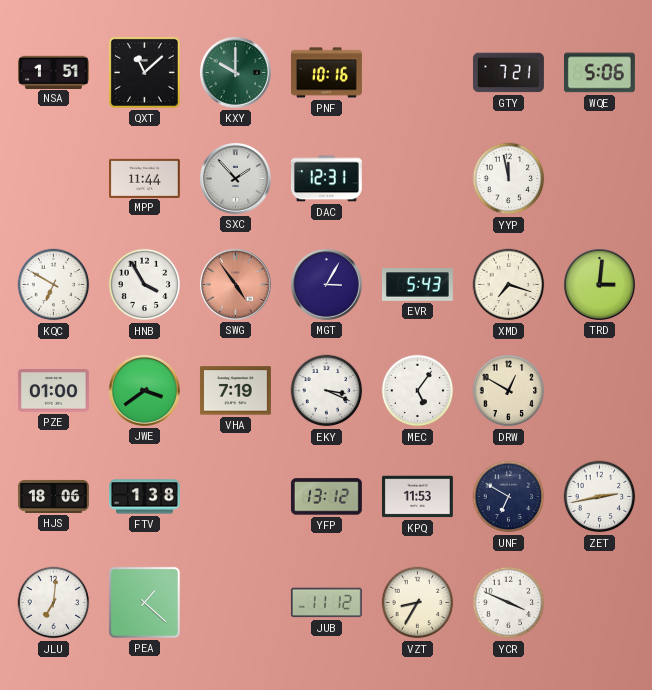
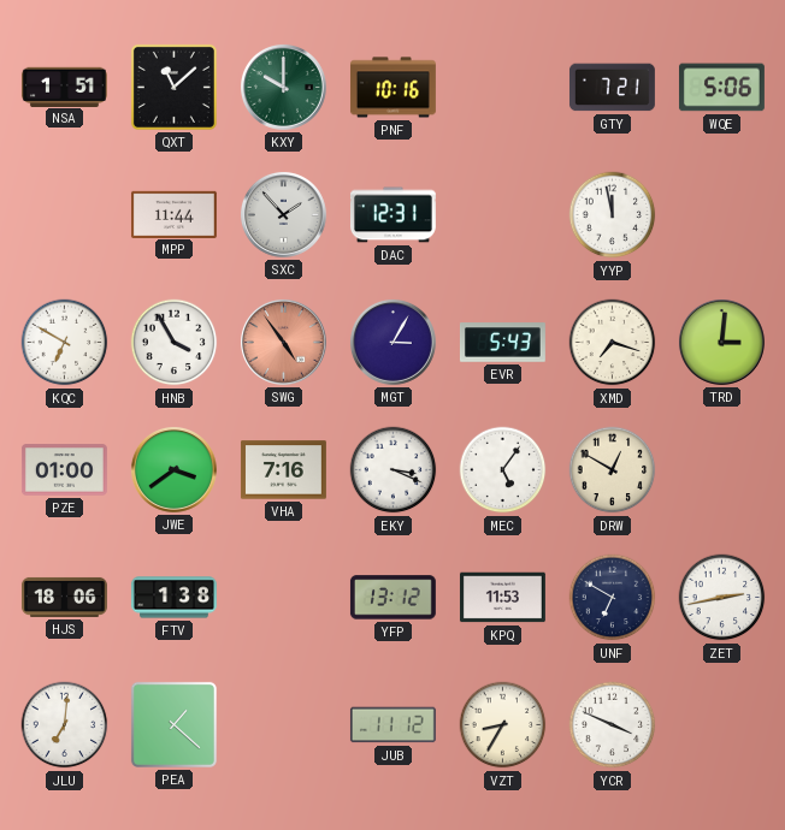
VHA: 7:19 -> 7:16 (283, 470)
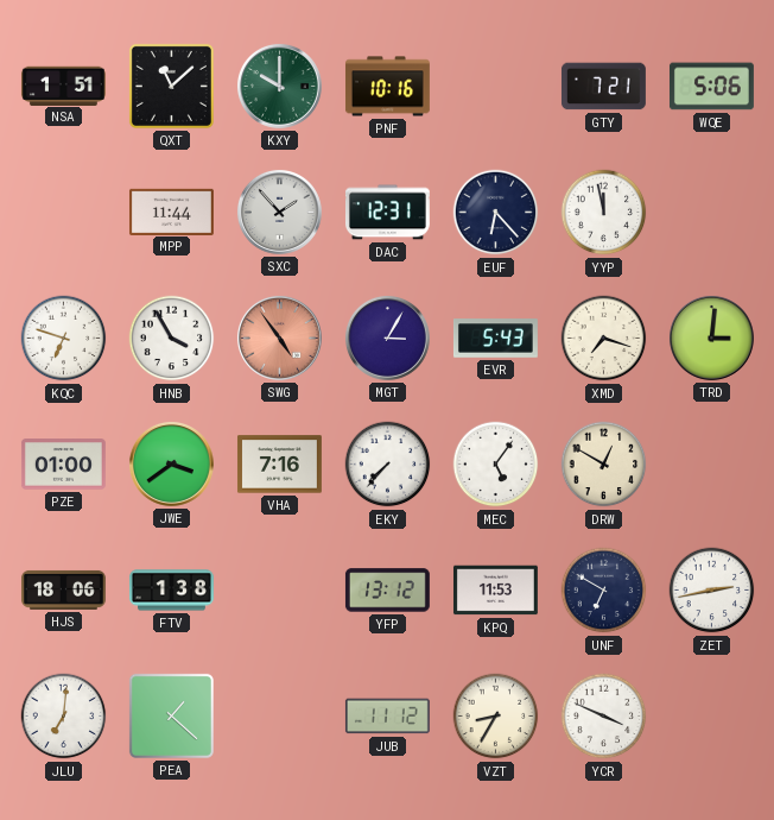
EUF: none -> 6:23 (496, 213)
KQC: 6:50 -> 6:48 (64, 339)
EKY: 3:19 -> 7:37 (388, 465)
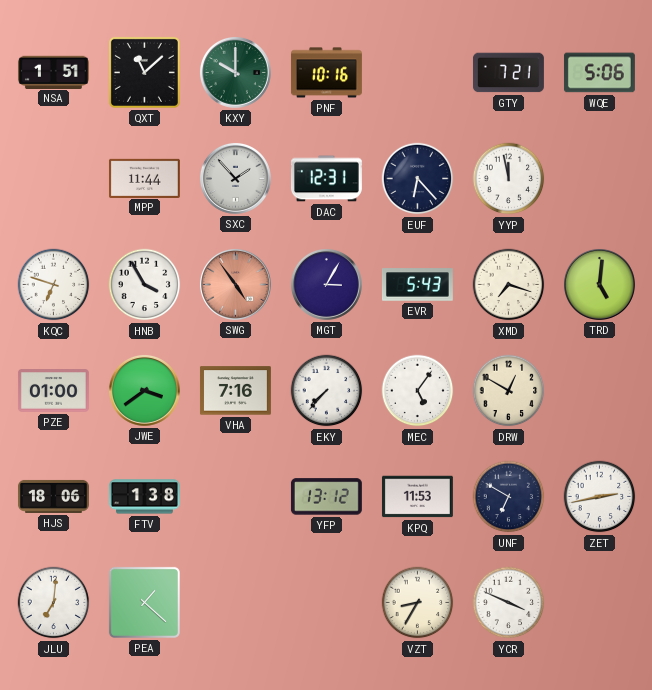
TRD: 3:01 -> 5:01 (599, 284)
JUB: 11:12 -> none (387, 717)
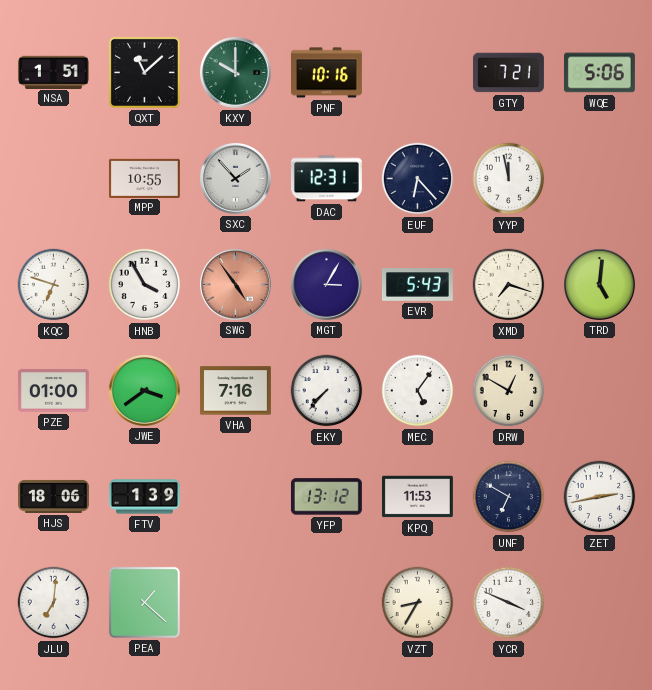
MPP: 11:44 -> 10:55 (144, 178)
FTV: 1:38 -> 1:39 (144, 497)
